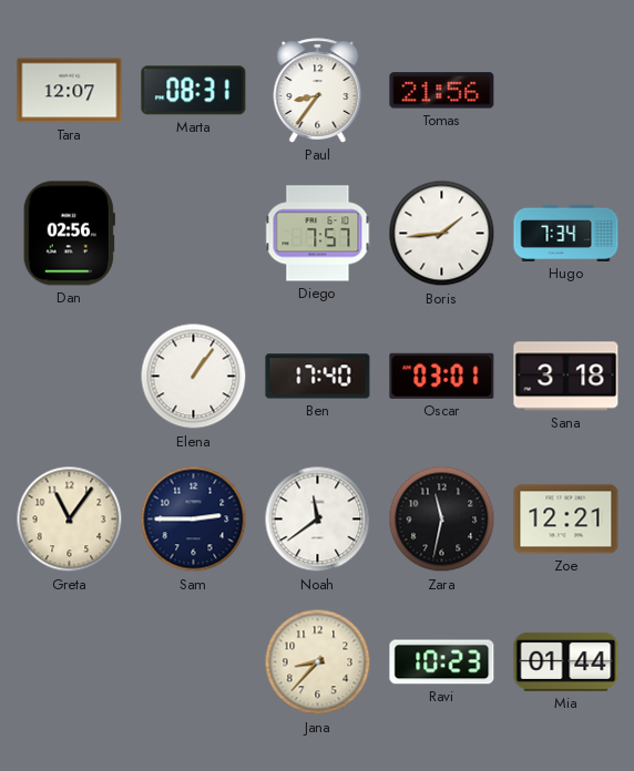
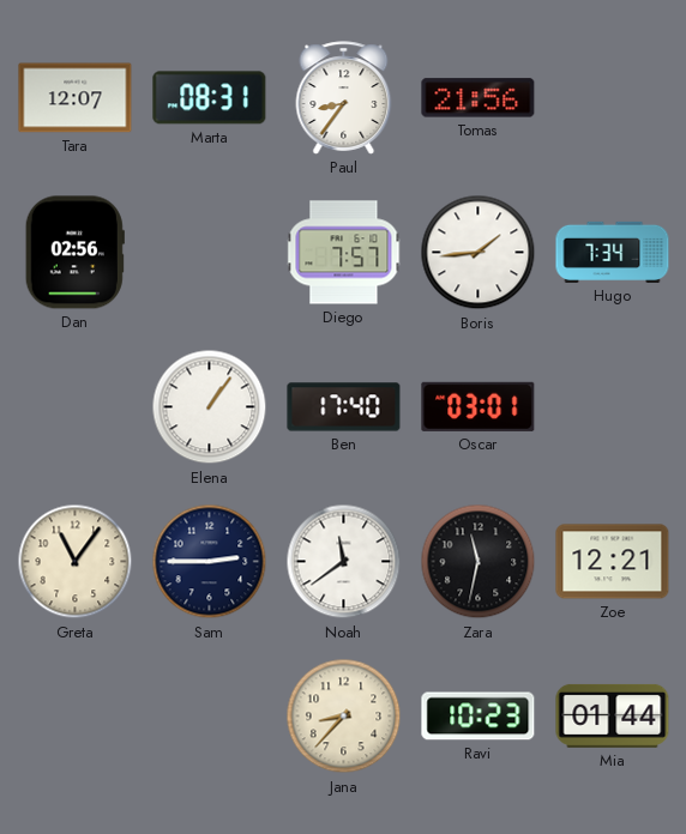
Sana: 3:18 -> none (566, 377)
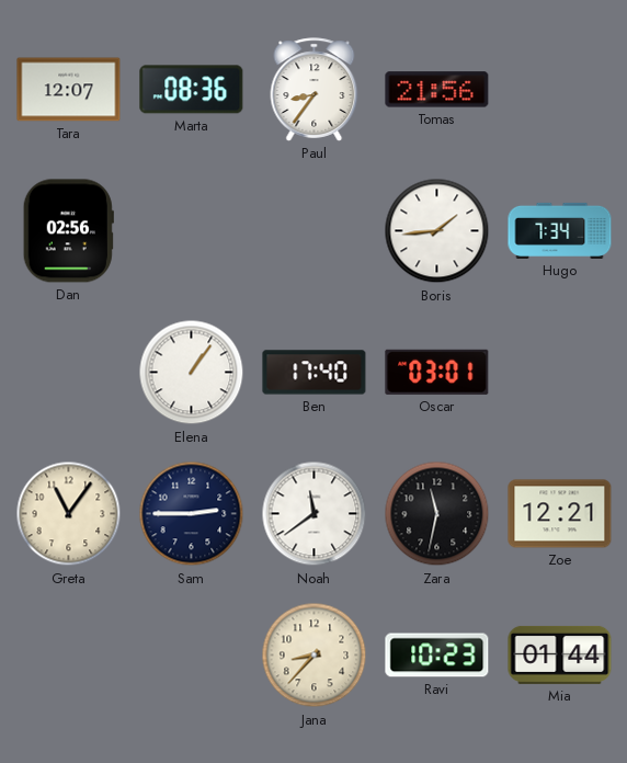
Marta: 08:31 -> 08:36 (192, 90)
Diego: 7:57 -> none (344, 253)
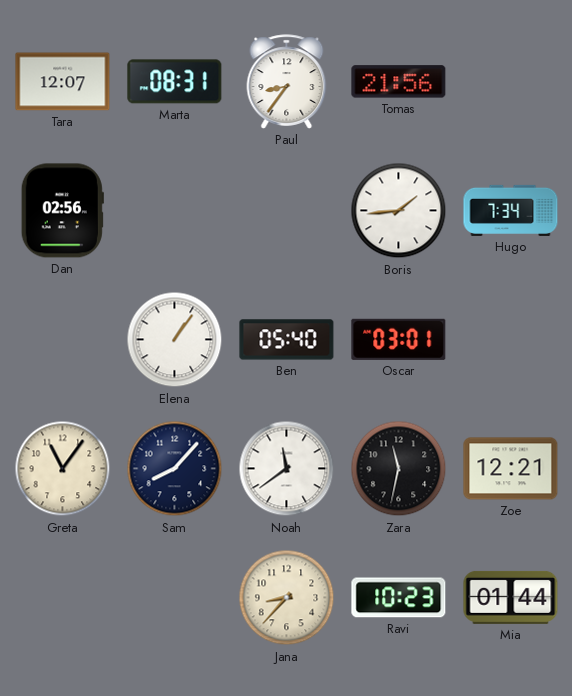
Marta: 08:36 -> 08:31 (175, 82)
Ben: 17:40 -> 05:40 (287, 340)
Sam: 2:45 -> 8:07 (175, 469)
